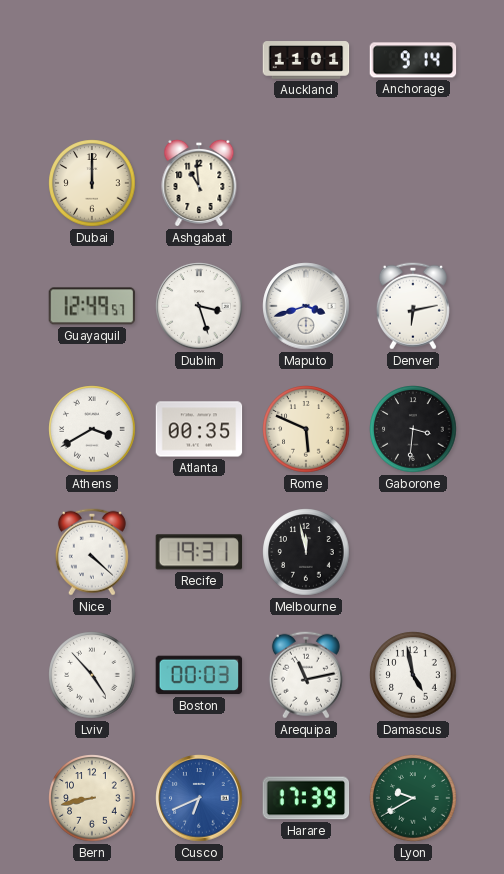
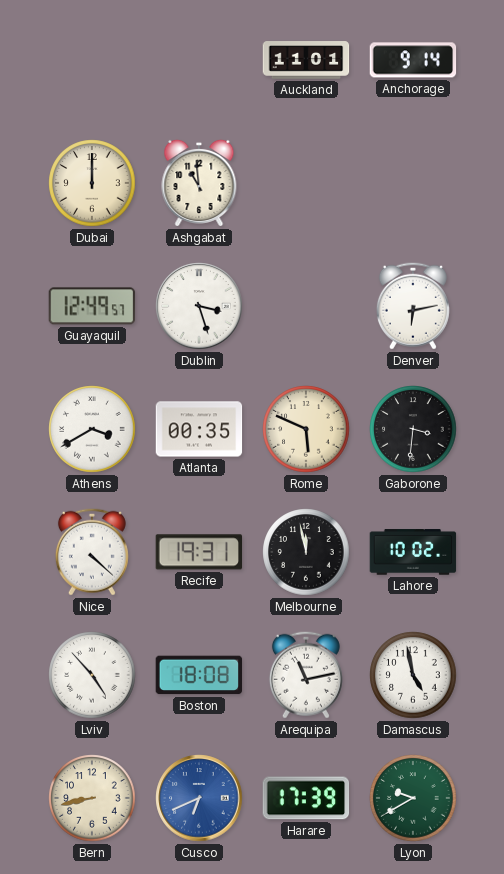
Maputo: 3:42 -> none (306, 306)
Lahore: none -> 10:02 (413, 552)
Boston: 00:03 -> 18:08 (199, 675)
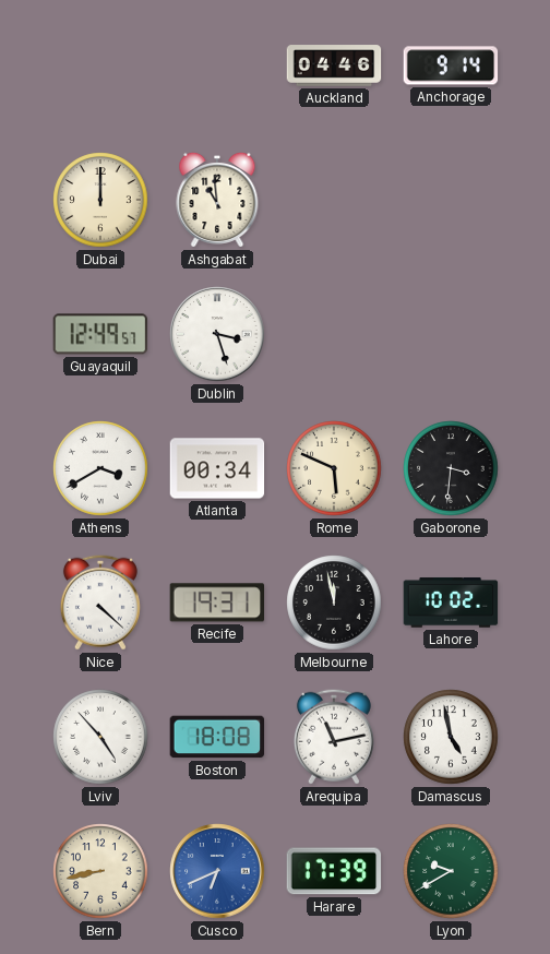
Auckland: 11:01 -> 04:46 (334, 65)
Denver: 6:13 -> none (413, 306)
Atlanta: 00:35 -> 00:34 (217, 468)
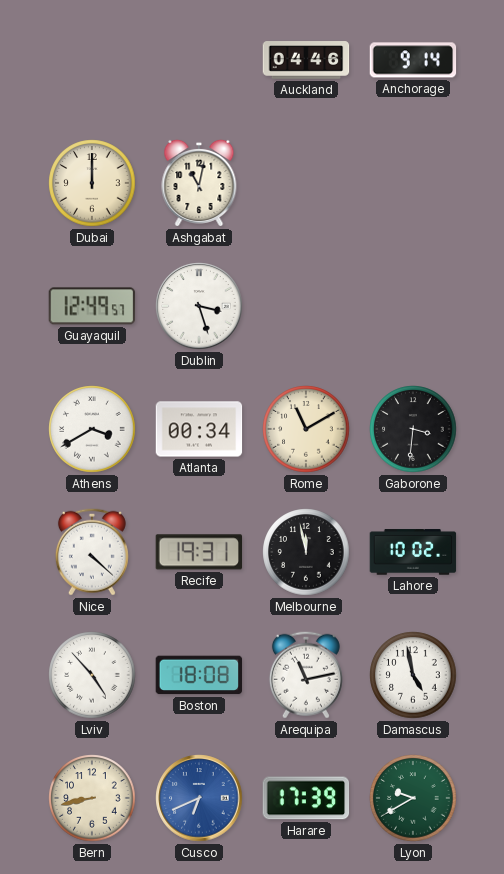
Ashgabat: 10:59 -> 11:02 (199, 183)
Rome: 5:49 -> 11:10 (306, 429)
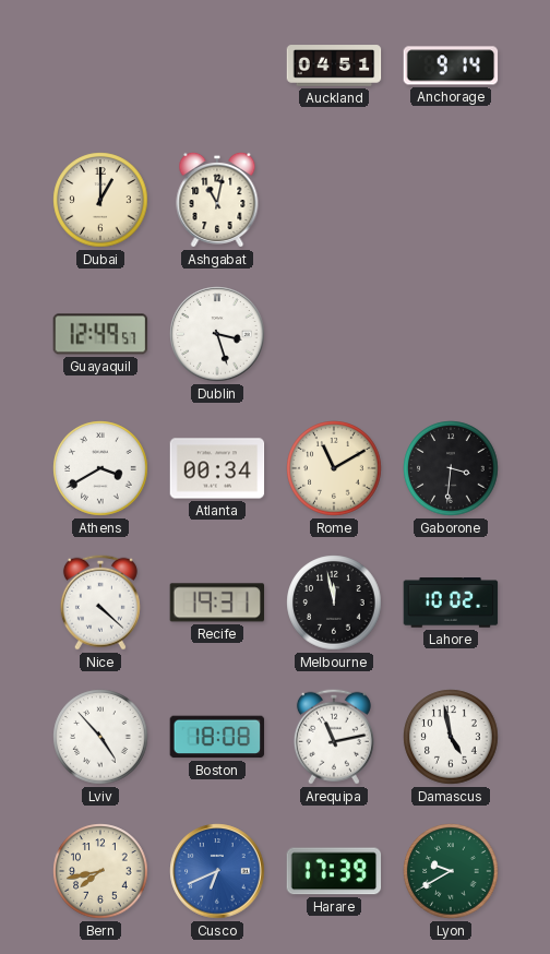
Auckland: 04:46 -> 04:51 (334, 65)
Dubai: 12:00 -> 1:00 (100, 200)
Bern: 8:43 -> 7:43 (100, 871)
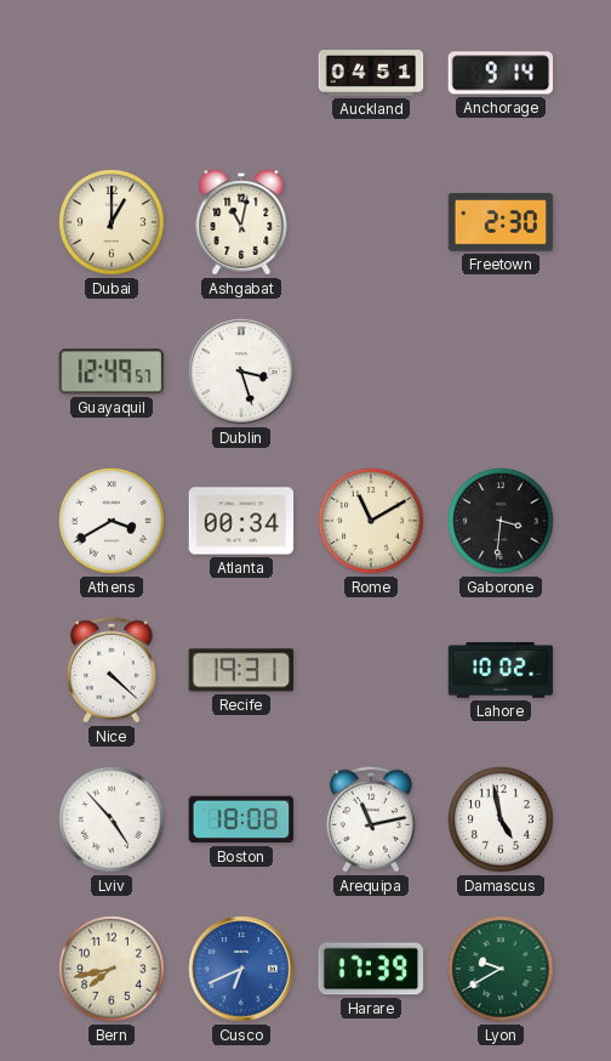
Freetown: none -> 2:30 (501, 223)
Melbourne: 11:58 -> none (334, 603)
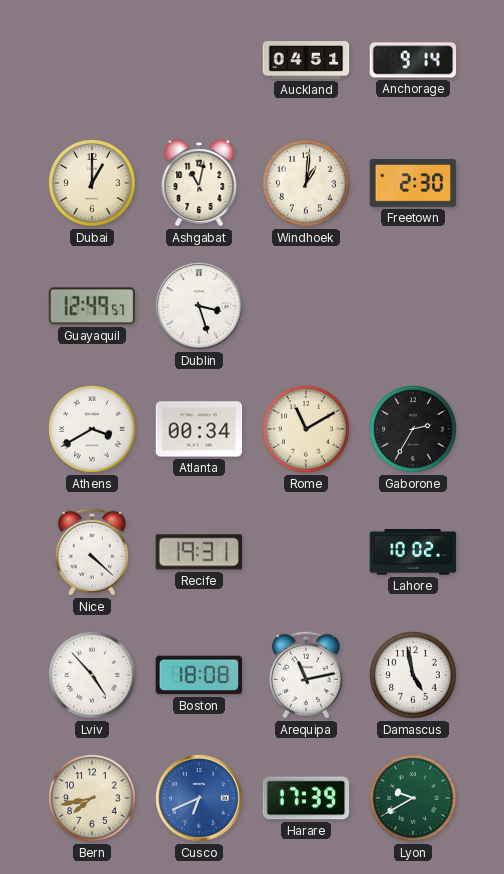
Windhoek: none -> 1:01 (306, 183)
Gaborone: 3:31 -> 2:35 (413, 429)
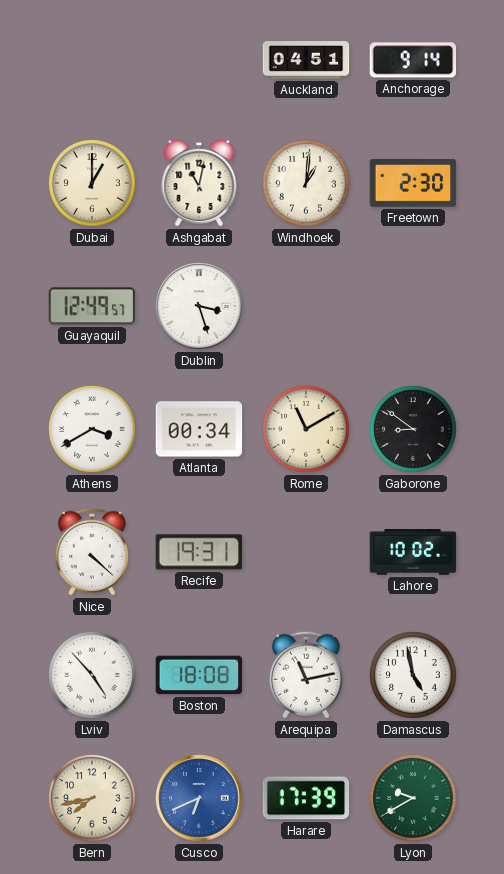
Gaborone: 2:35 -> 8:51 (413, 429)
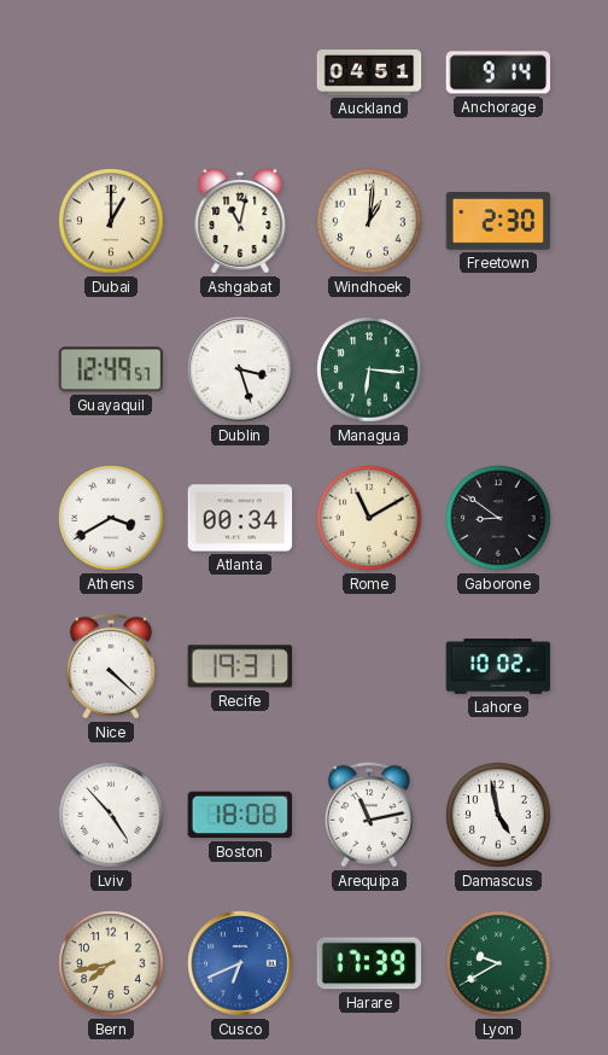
Managua: none -> 6:16 (369, 369)
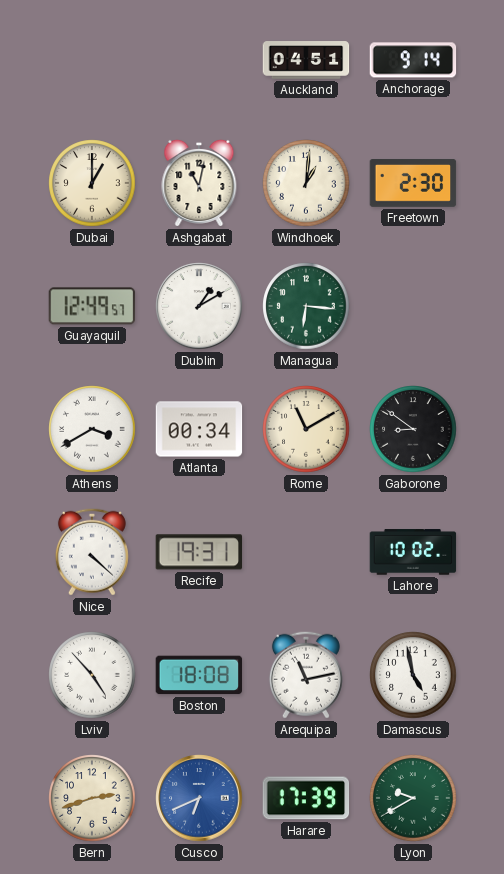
Dublin: 3:27 -> 1:10 (199, 306)
Bern: 7:43 -> 2:42 (92, 798)
